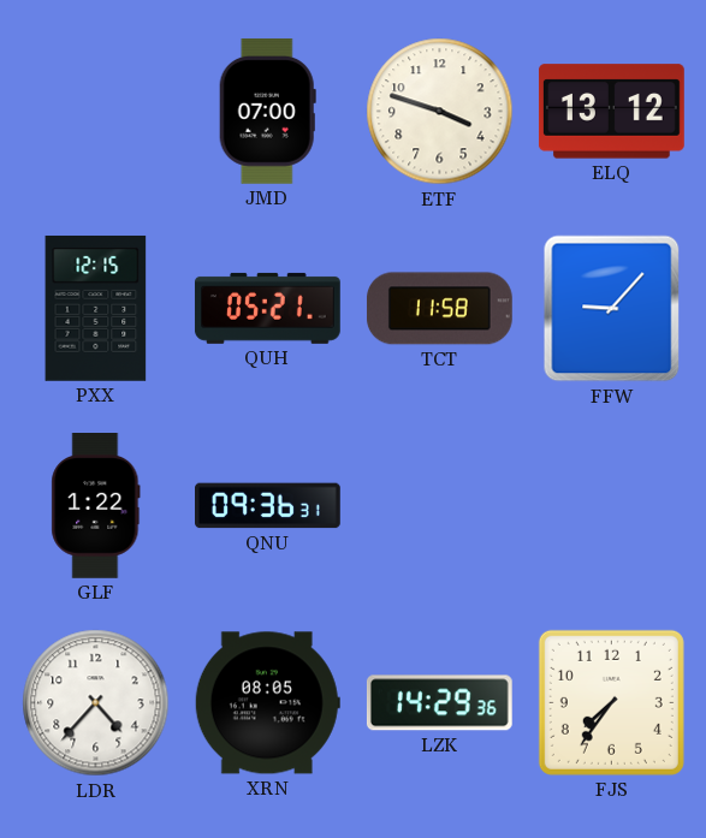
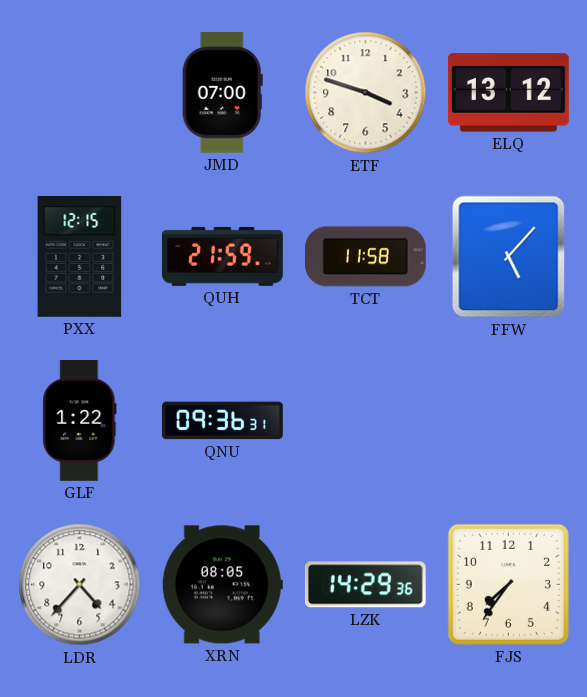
QUH: 05:21 -> 21:59 (223, 256)
FFW: 9:07 -> 5:07 (509, 257)
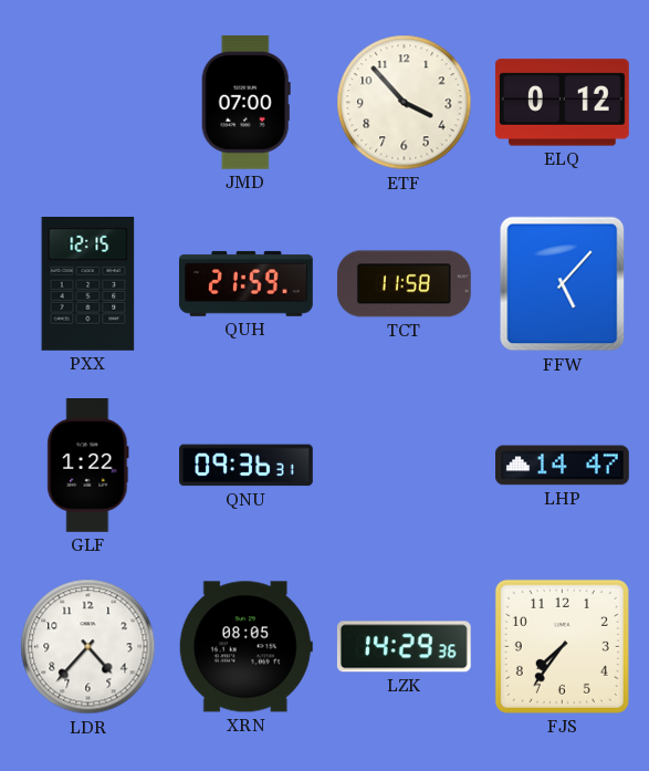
ETF: 3:48 -> 3:53 (405, 103)
ELQ: 13:12 -> 0:12 (562, 103)
LHP: none -> 14:47 (563, 466)
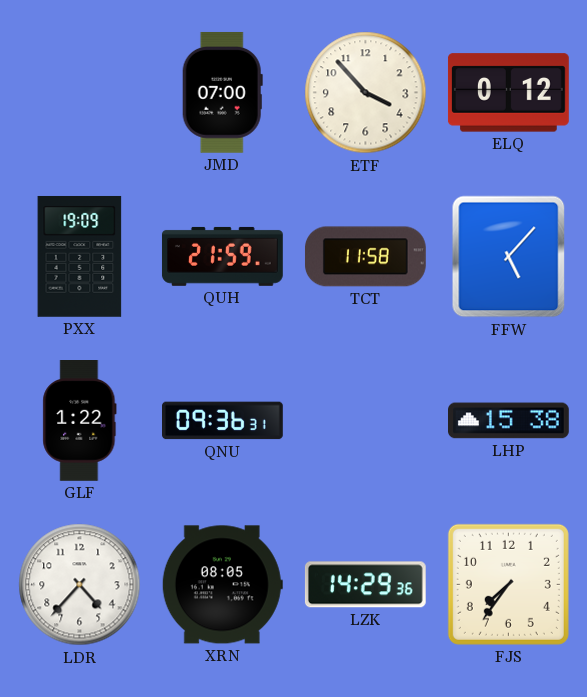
PXX: 12:15 -> 19:09 (80, 256)
LHP: 14:47 -> 15:38 (509, 421)
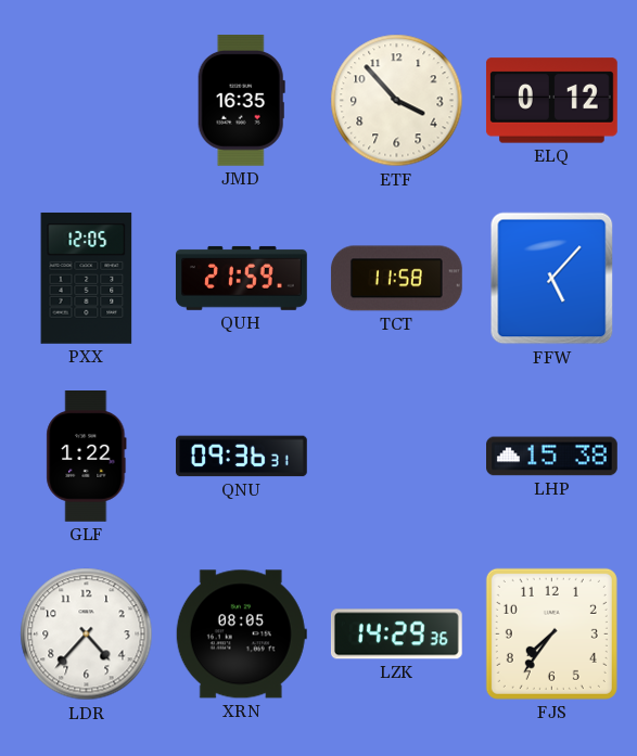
JMD: 07:00 -> 16:35 (241, 100)
PXX: 19:09 -> 12:05 (87, 278)
